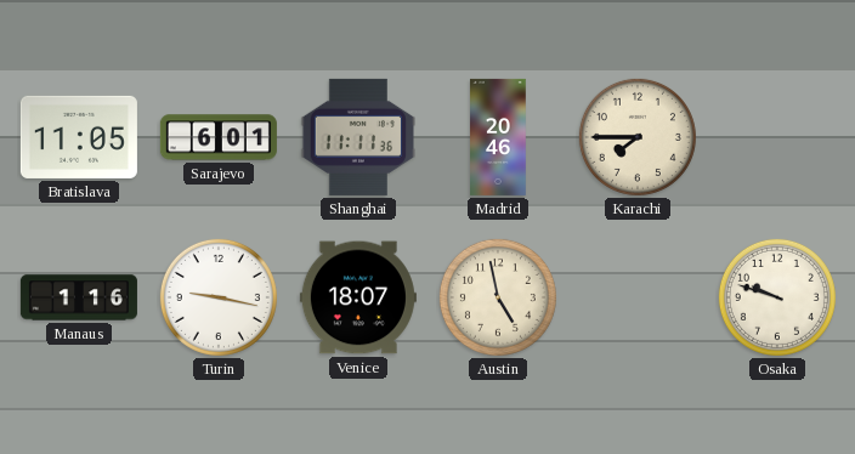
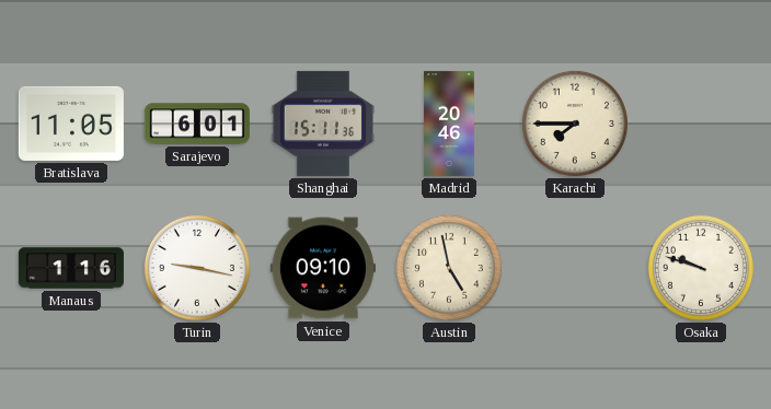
Shanghai: 11:11 -> 15:11 (322, 124)
Venice: 18:07 -> 09:10 (323, 268)
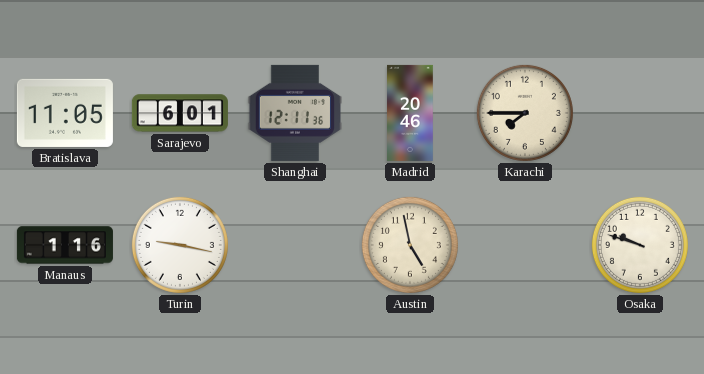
Shanghai: 15:11 -> 12:11 (294, 113)
Venice: 09:10 -> none (323, 268)
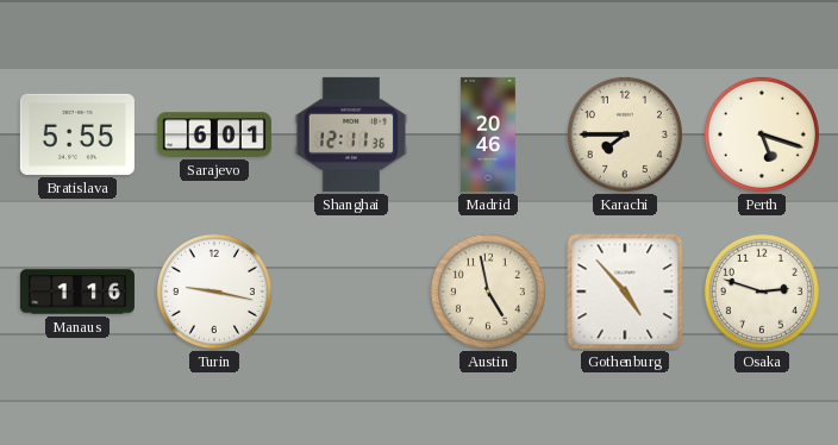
Bratislava: 11:05 -> 5:55 (77, 134)
Perth: none -> 5:18 (762, 134)
Gothenburg: none -> 4:53 (625, 292)
Osaka: 9:48 -> 2:48 (762, 292)
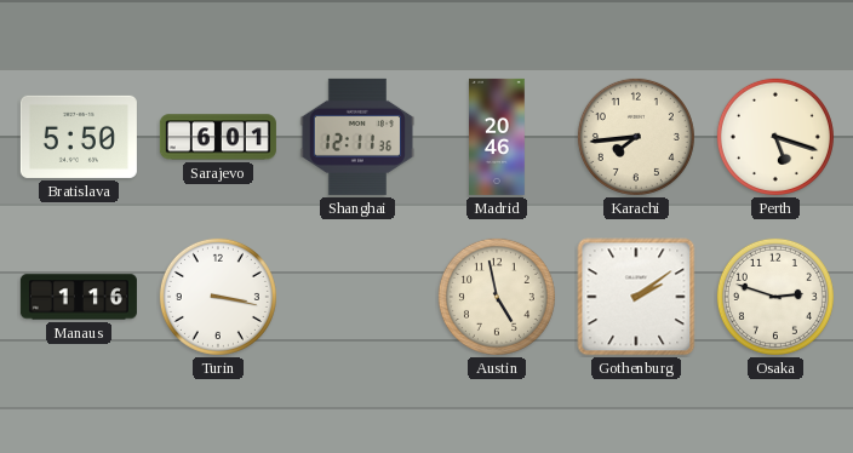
Bratislava: 5:55 -> 5:50 (79, 137)
Karachi: 7:45 -> 7:44 (636, 137)
Turin: 9:17 -> 3:17 (218, 297)
Gothenburg: 4:53 -> 2:09 (636, 297)
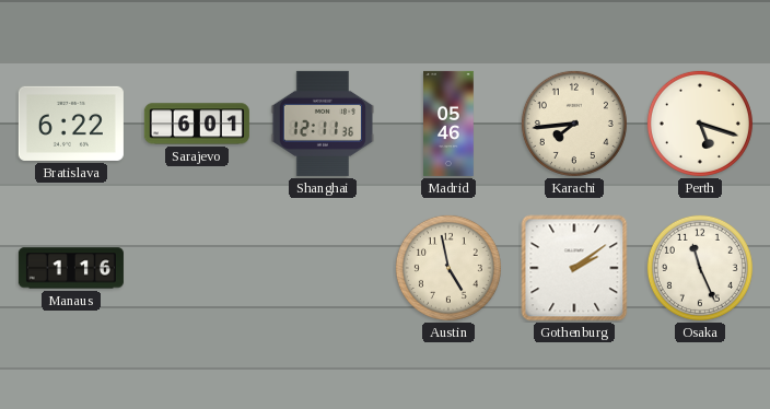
Bratislava: 5:50 -> 6:22 (71, 124)
Madrid: 20:46 -> 05:46 (448, 124)
Turin: 3:17 -> none (218, 297)
Osaka: 2:48 -> 11:26 (700, 268)
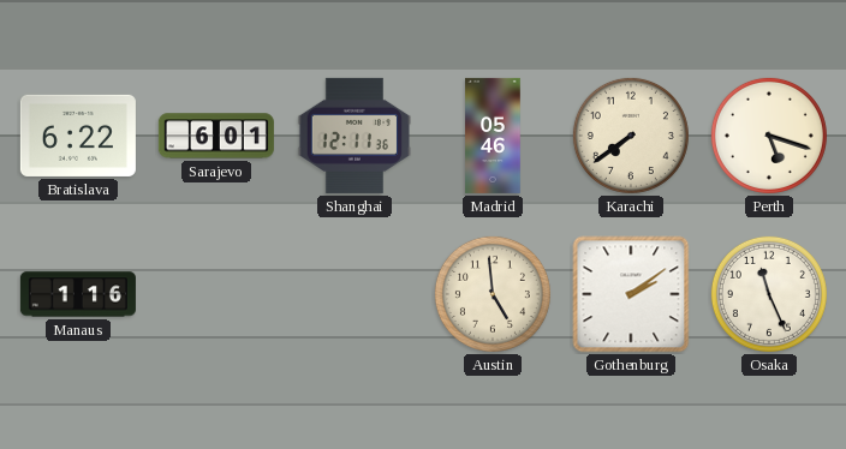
Karachi: 7:44 -> 7:39 (631, 136)
Austin: 4:58 -> 4:59 (493, 294)
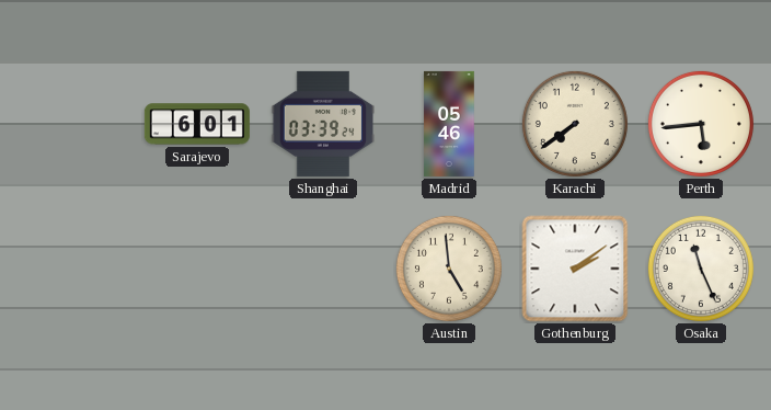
Bratislava: 6:22 -> none (78, 136)
Shanghai: 12:11 -> 03:39 (322, 124)
Perth: 5:18 -> 5:44 (701, 124)
Manaus: 1:16 -> none (78, 294)
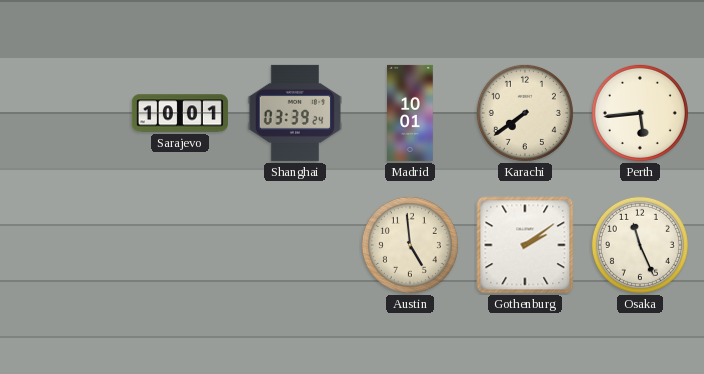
Sarajevo: 6:01 -> 10:01 (180, 113)
Madrid: 05:46 -> 10:01 (410, 113)
